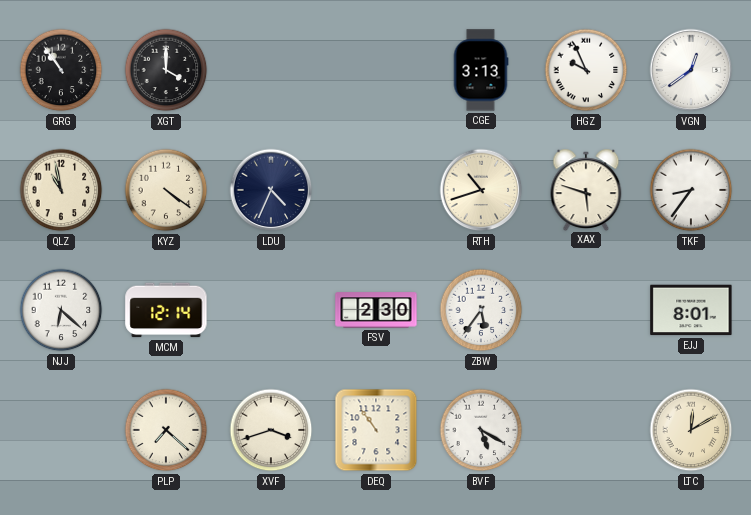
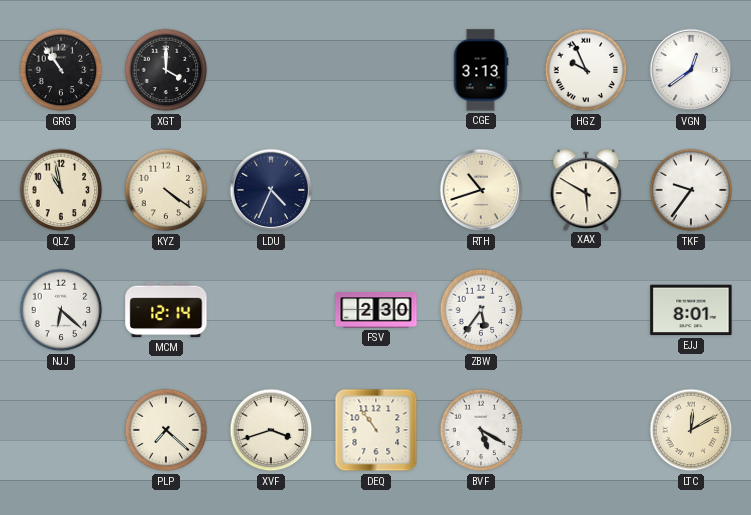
XAX: 5:48 -> 5:50 (586, 189)
TKF: 8:36 -> 9:36 (691, 190)
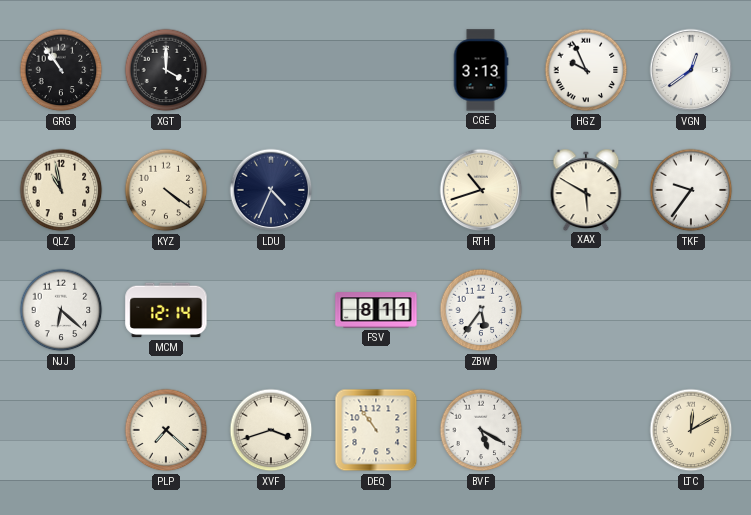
FSV: 2:30 -> 8:11 (376, 310)
EJJ: 8:01 -> none (691, 310)
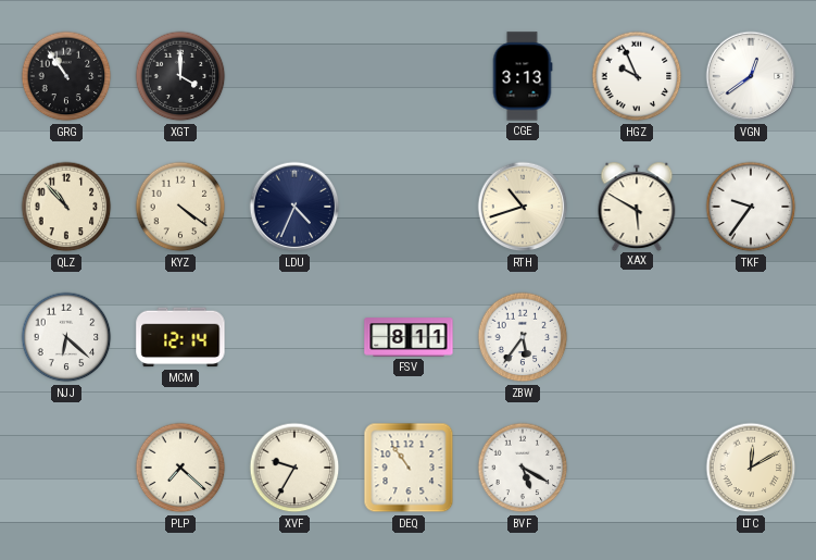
QLZ: 10:58 -> 10:53 (66, 207)
XVF: 3:42 -> 9:35 (294, 468)
